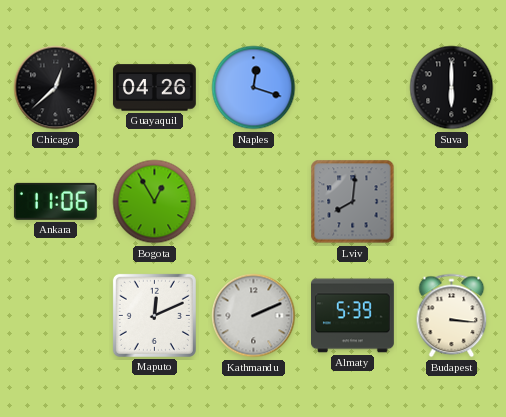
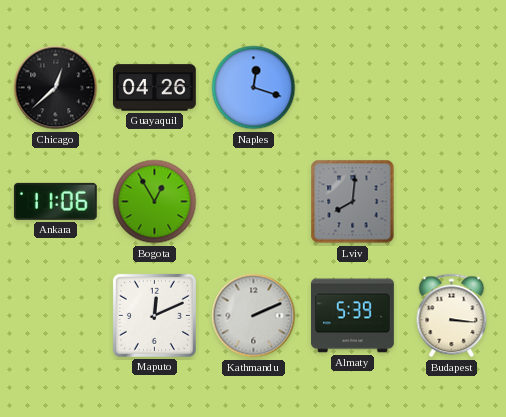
Suva: 6:00 -> none (452, 88)
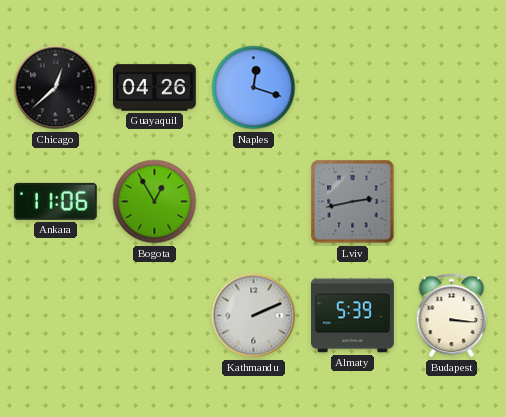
Lviv: 8:01 -> 2:43 (353, 202)
Maputo: 12:11 -> none (154, 315)
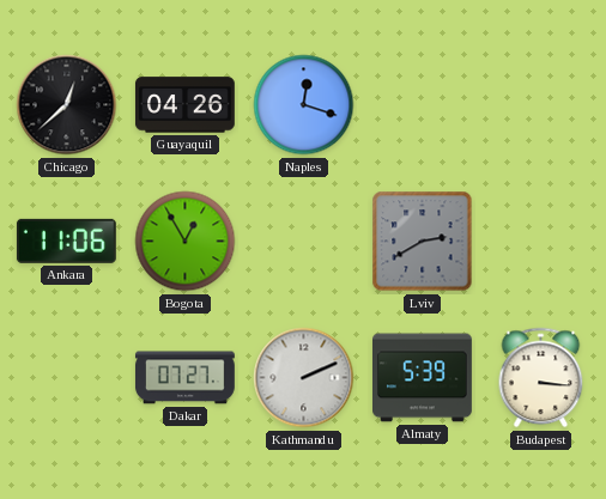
Lviv: 2:43 -> 2:40 (423, 242)
Dakar: none -> 07:27 (184, 378)
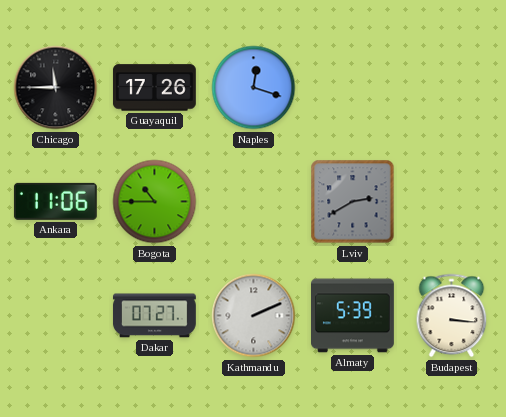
Chicago: 12:38 -> 11:45 (56, 88)
Guayaquil: 04:26 -> 17:26 (155, 88)
Bogota: 12:55 -> 10:45 (155, 202)
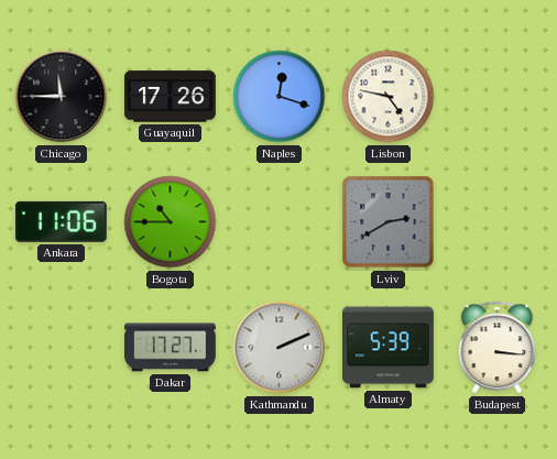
Lisbon: none -> 4:47 (389, 97)
Dakar: 07:27 -> 17:27 (170, 348)
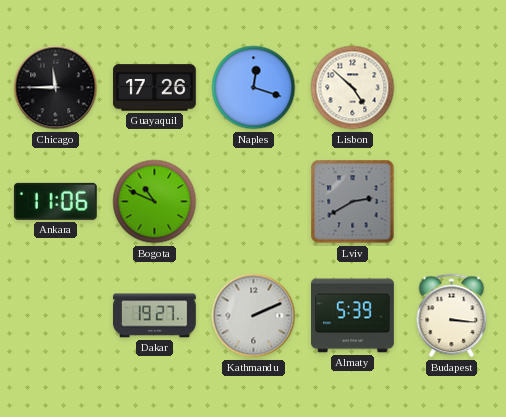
Lisbon: 4:47 -> 4:52 (353, 88)
Bogota: 10:45 -> 10:49 (155, 202)
Dakar: 17:27 -> 19:27 (154, 316)
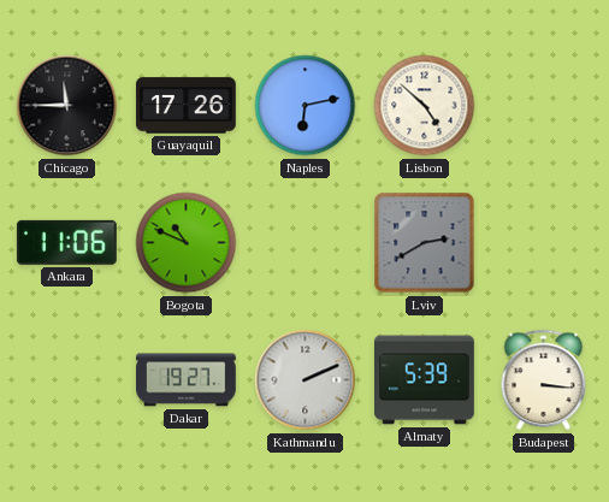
Naples: 12:18 -> 6:13 (306, 106)
